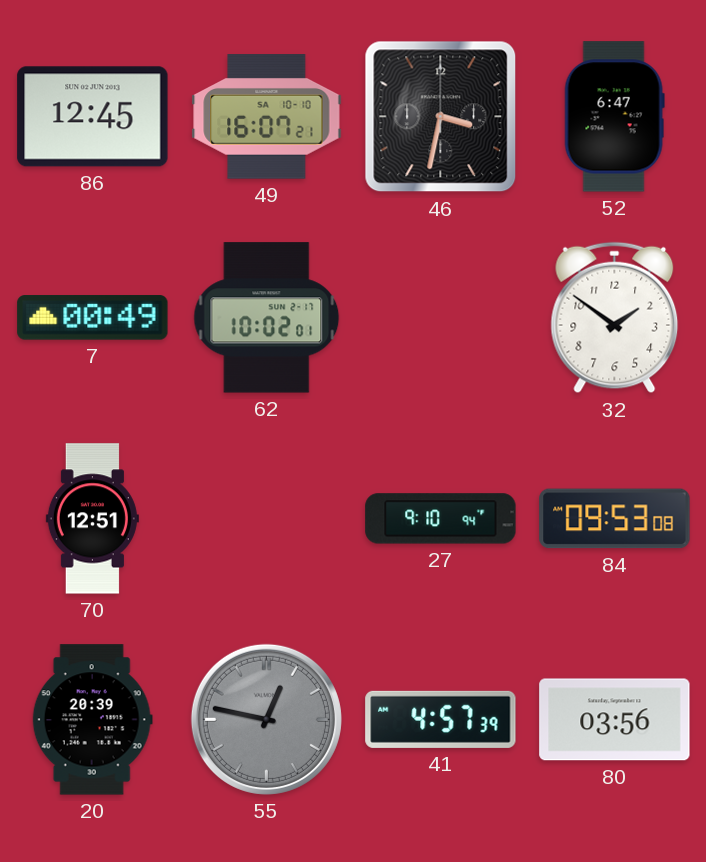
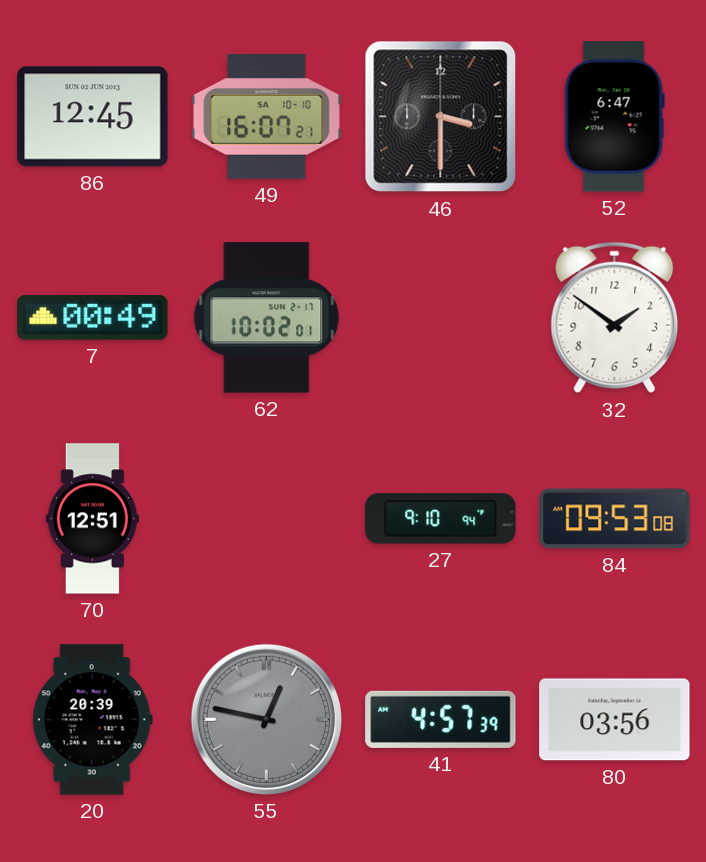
46: 3:32 -> 3:30 (441, 117)
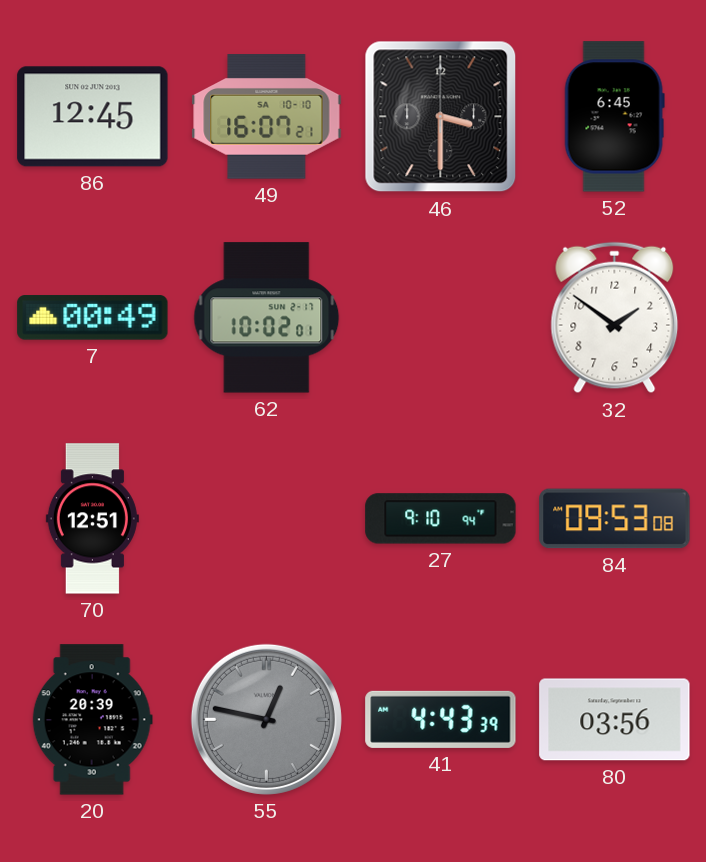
52: 6:47 -> 6:45 (614, 117)
41: 4:57 -> 4:43 (441, 719)
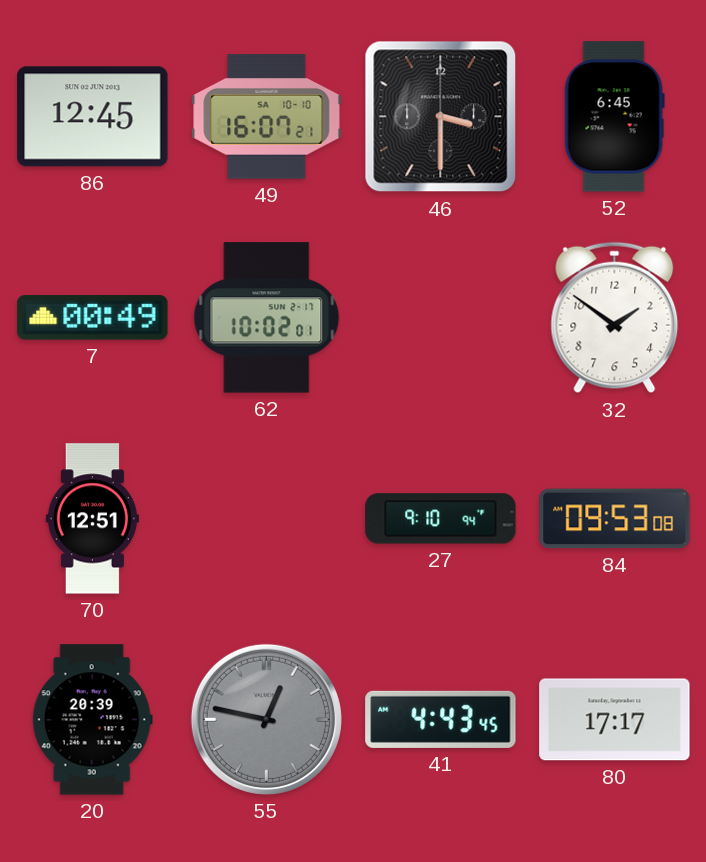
41: 4:43:39 -> 4:43:45 (441, 719)
80: 03:56 -> 17:17 (615, 720)
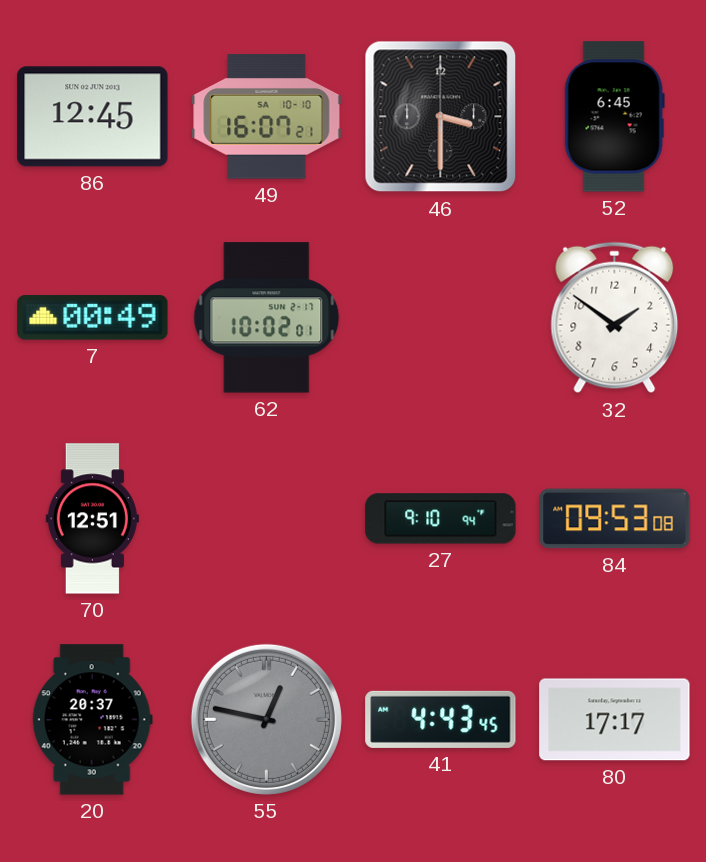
20: 20:39 -> 20:37 (92, 720)
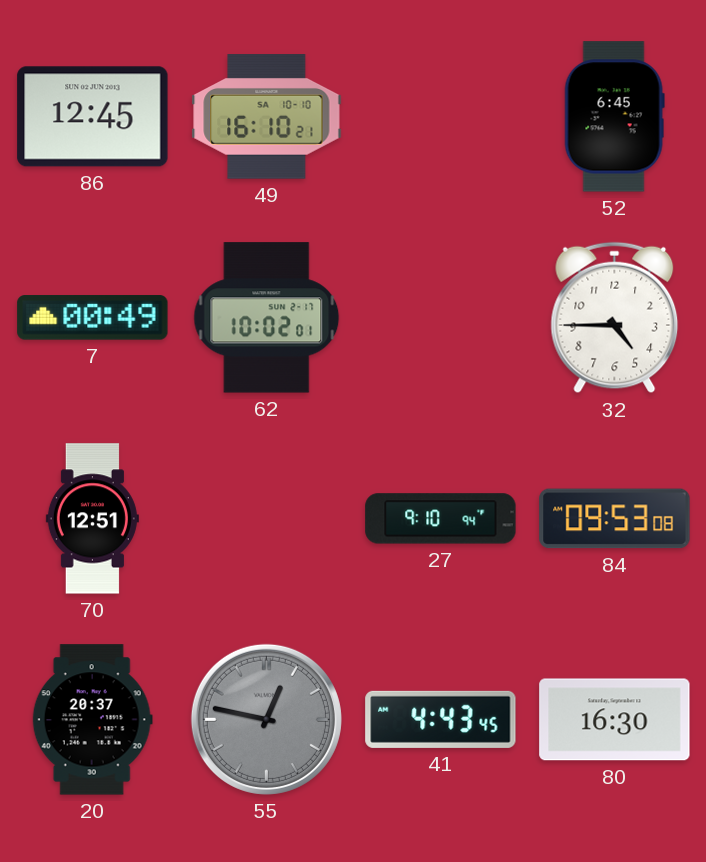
49: 16:07 -> 16:10 (267, 117)
46: 3:30 -> none (441, 117)
32: 1:51 -> 4:45 (615, 318)
80: 17:17 -> 16:30 (615, 720)
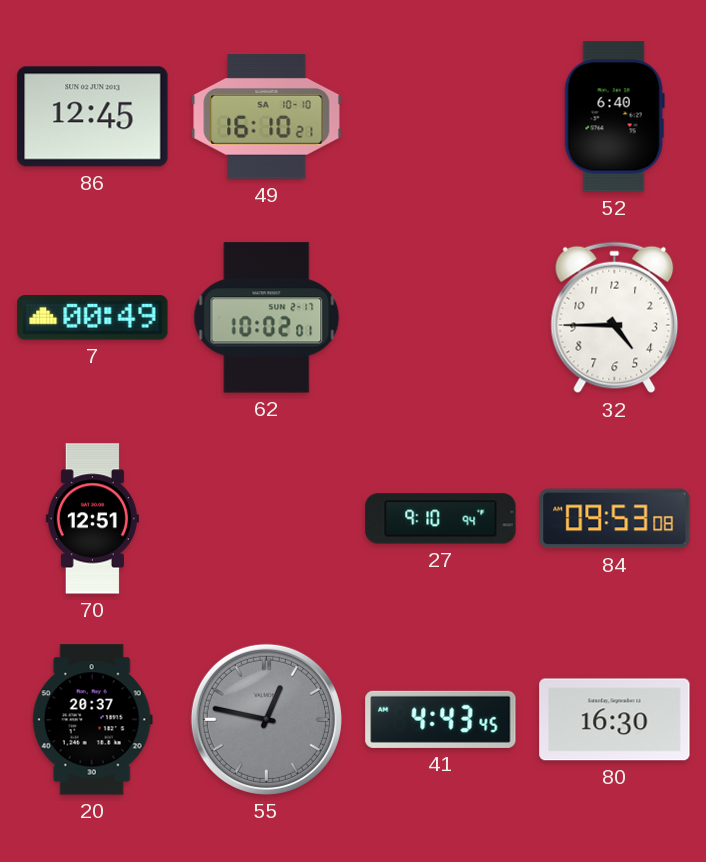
52: 6:45 -> 6:40 (614, 117)
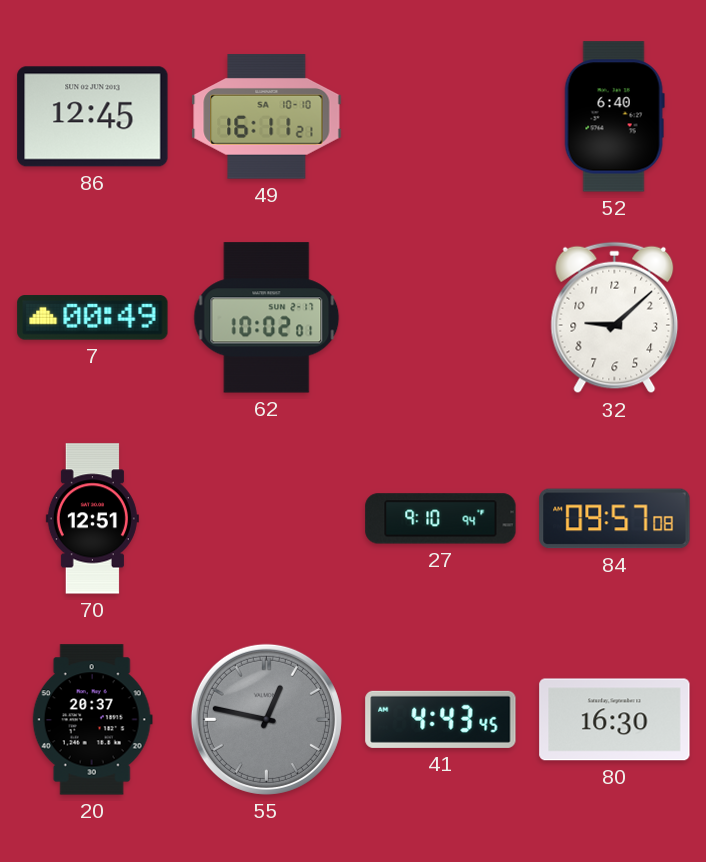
49: 16:10 -> 16:11 (267, 117)
32: 4:45 -> 9:08 (615, 318)
84: 09:53 -> 09:57 (615, 519)
